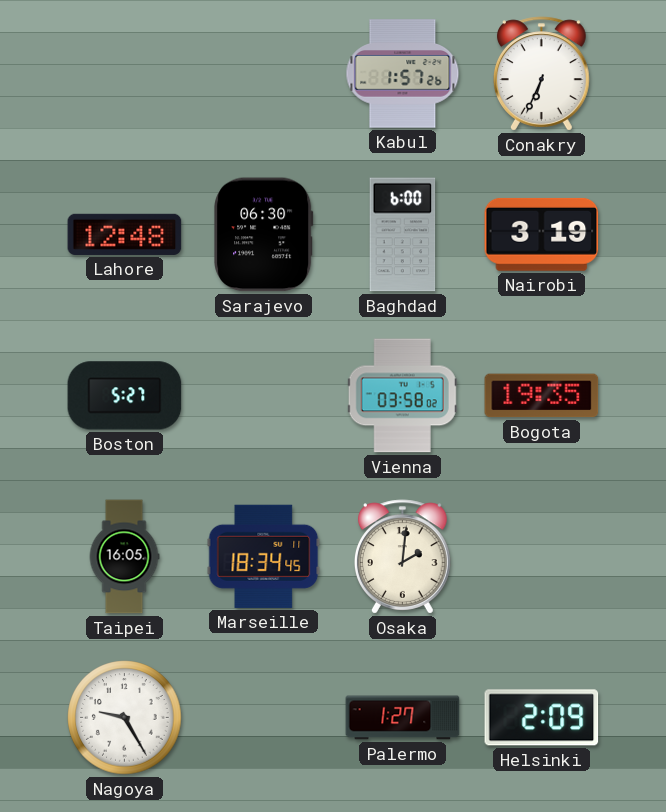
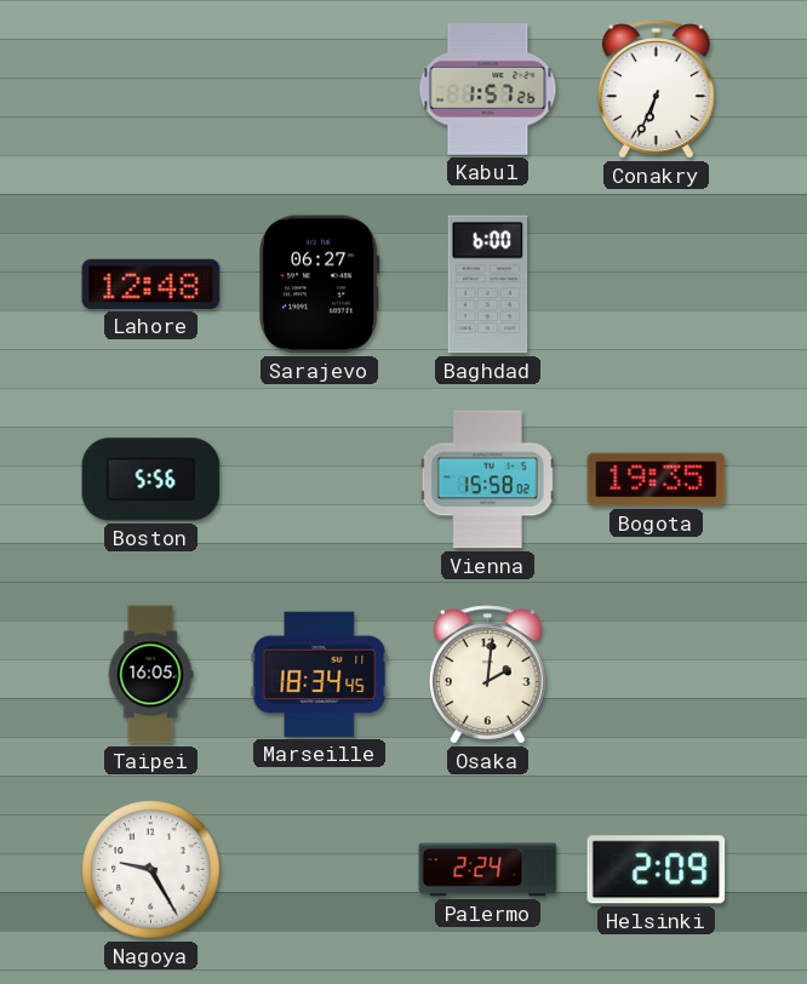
Sarajevo: 06:30 -> 06:27 (320, 285)
Nairobi: 3:19 -> none (542, 234)
Boston: 5:27 -> 5:56 (151, 480)
Vienna: 03:58 -> 15:58 (487, 480)
Palermo: 1:27 -> 2:24 (488, 870)
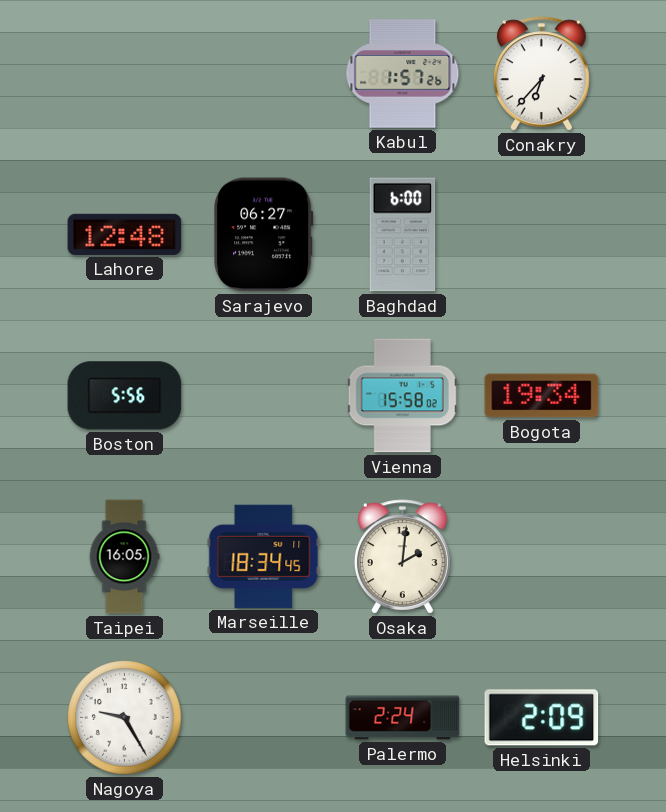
Conakry: 6:34 -> 6:37 (542, 74)
Bogota: 19:35 -> 19:34 (542, 396)
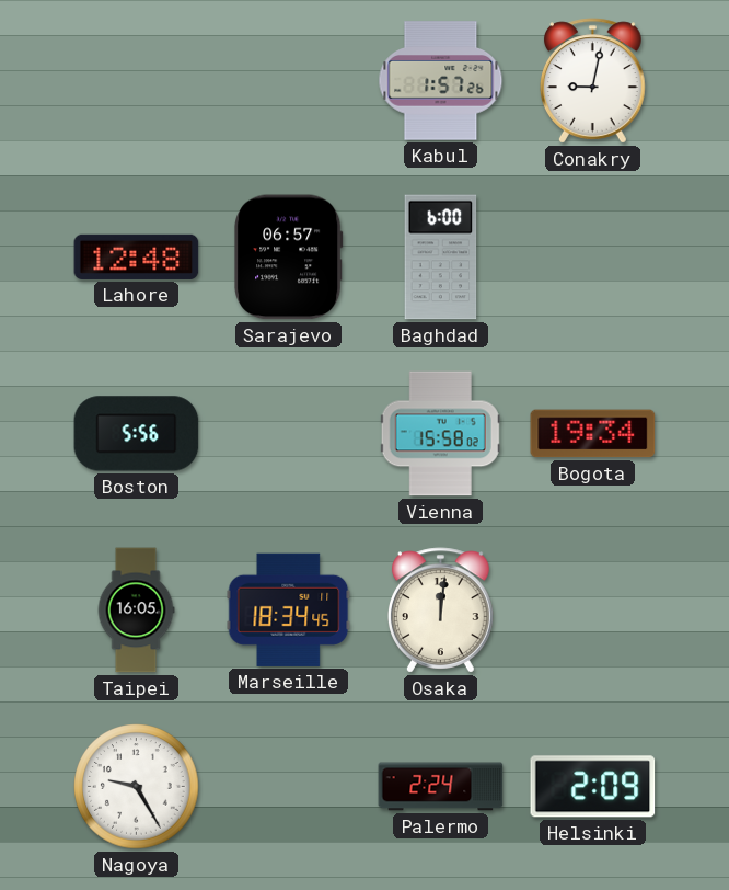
Conakry: 6:37 -> 9:02 (593, 81)
Sarajevo: 06:27 -> 06:57 (289, 258)
Osaka: 2:01 -> 12:01 (441, 611)
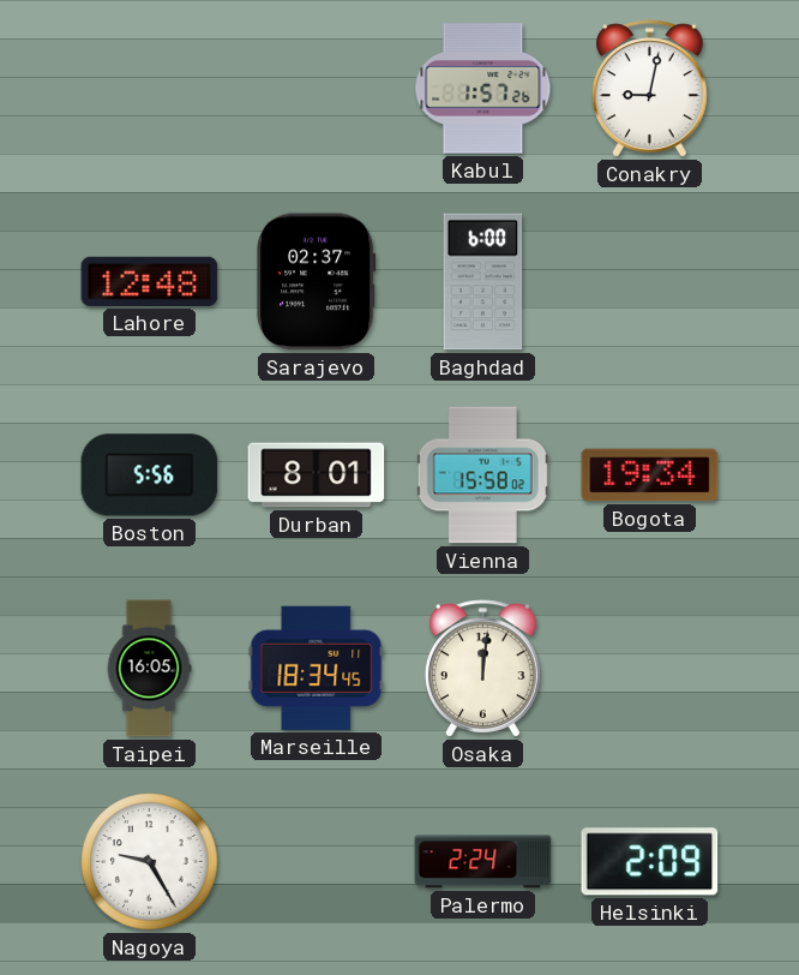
Sarajevo: 06:57 -> 02:37 (317, 282)
Durban: none -> 8:01 (317, 475)
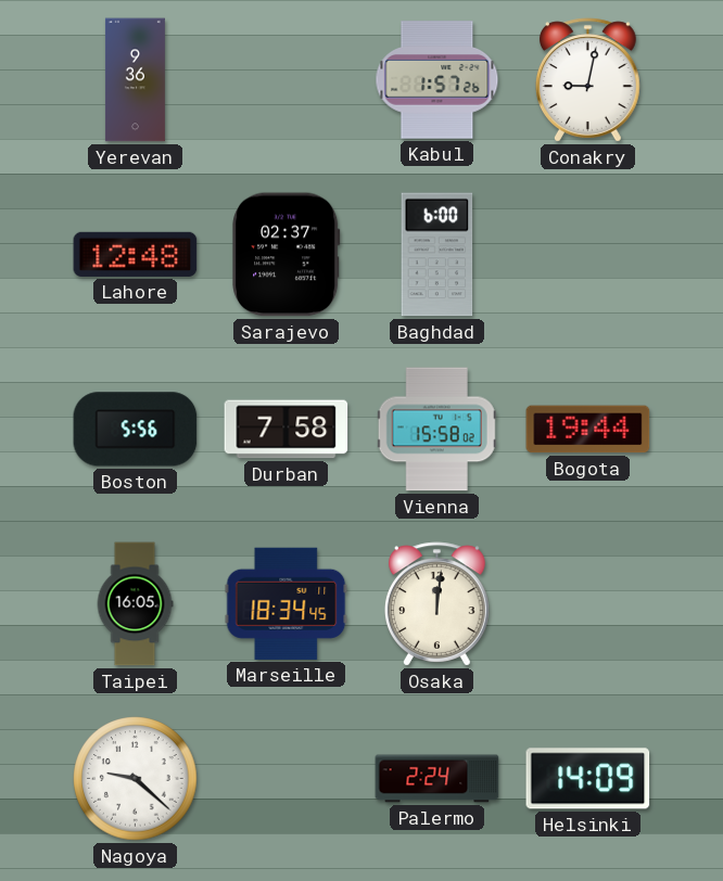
Yerevan: none -> 9:36 (135, 80)
Durban: 8:01 -> 7:58 (287, 430)
Bogota: 19:34 -> 19:44 (588, 430)
Nagoya: 9:25 -> 9:22 (136, 779)
Helsinki: 2:09 -> 14:09 (588, 779)
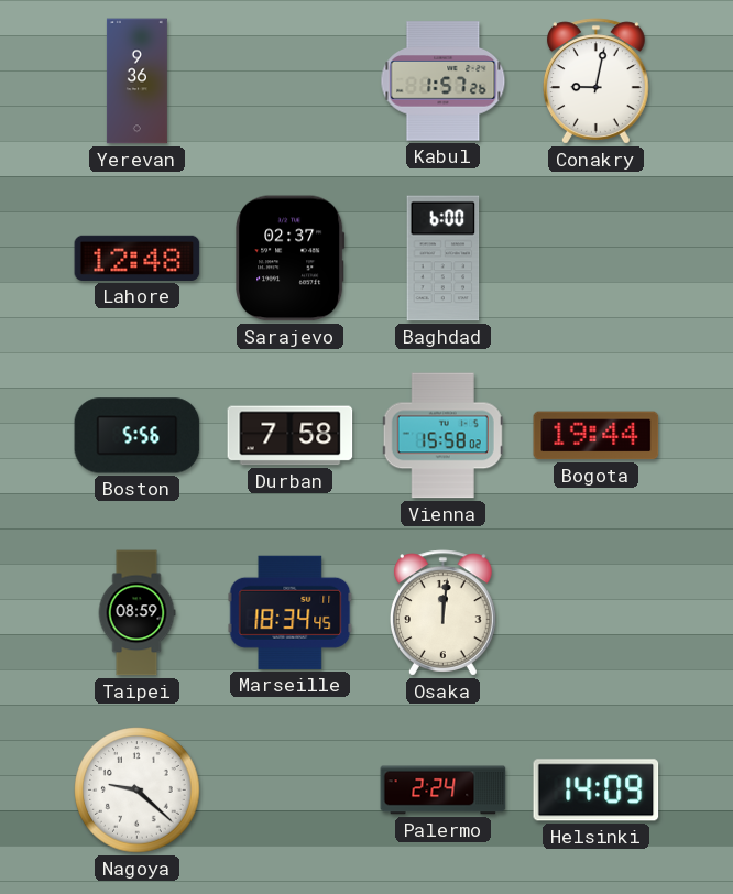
Taipei: 16:05 -> 08:59 (136, 613)
